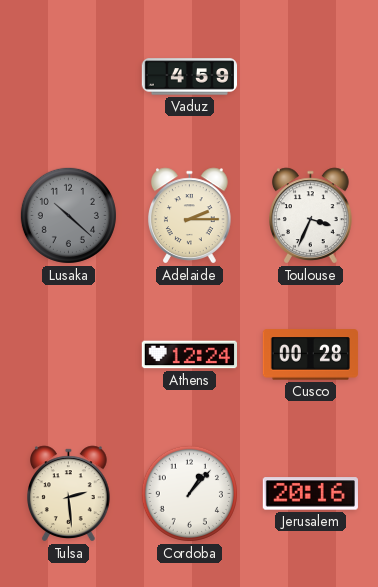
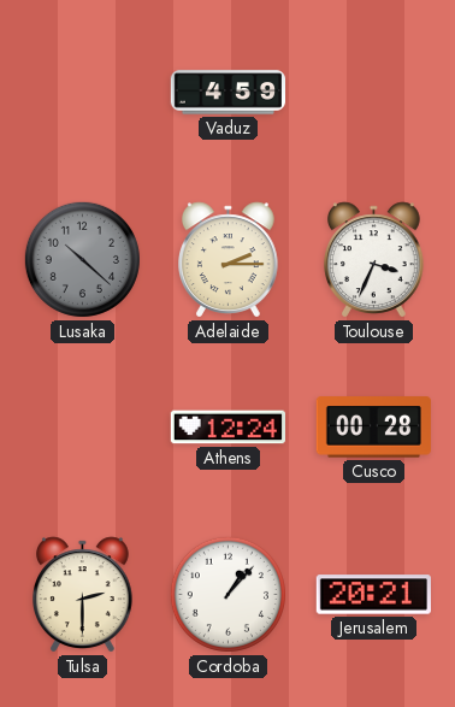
Tulsa: 2:29 -> 2:30 (83, 595)
Jerusalem: 20:16 -> 20:21 (373, 595)
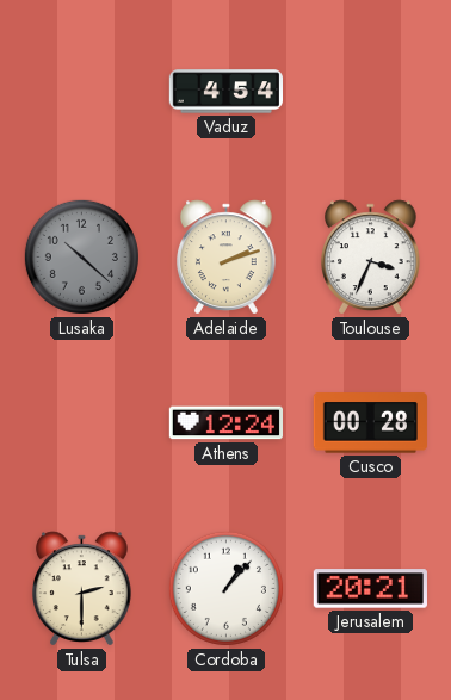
Vaduz: 4:59 -> 4:54 (225, 92)
Adelaide: 2:15 -> 2:12 (227, 258)
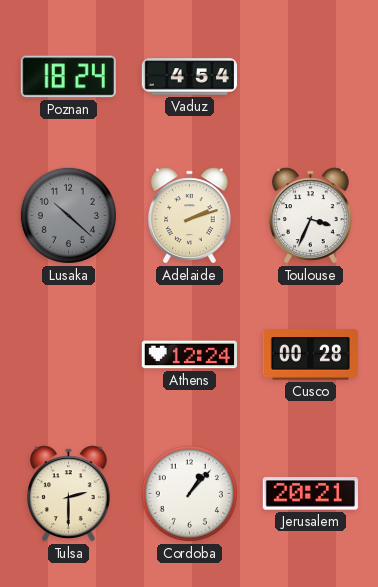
Poznan: none -> 18:24 (68, 77)
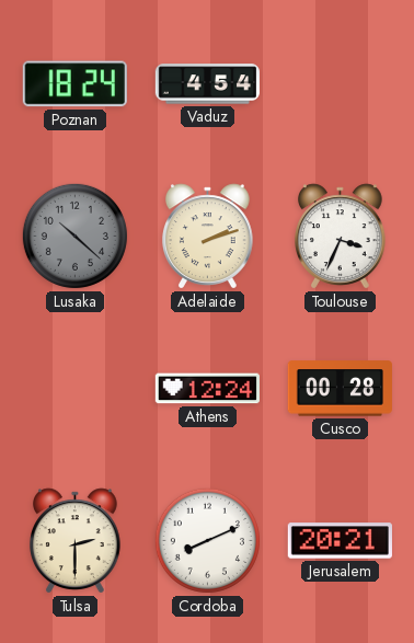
Cordoba: 1:07 -> 8:11 (207, 540)
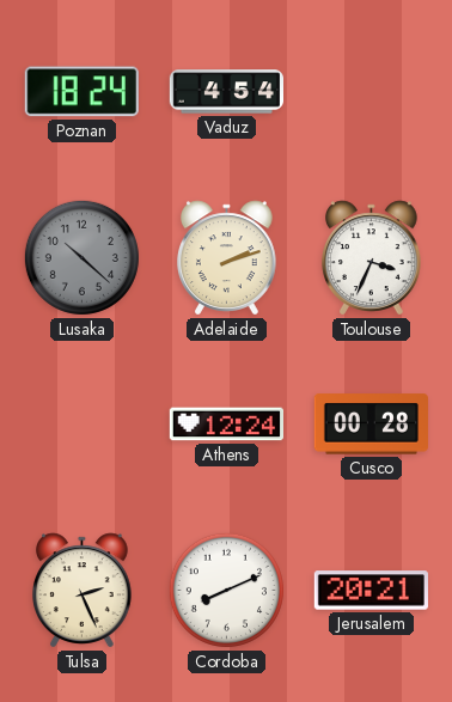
Tulsa: 2:30 -> 2:26 (83, 591)
